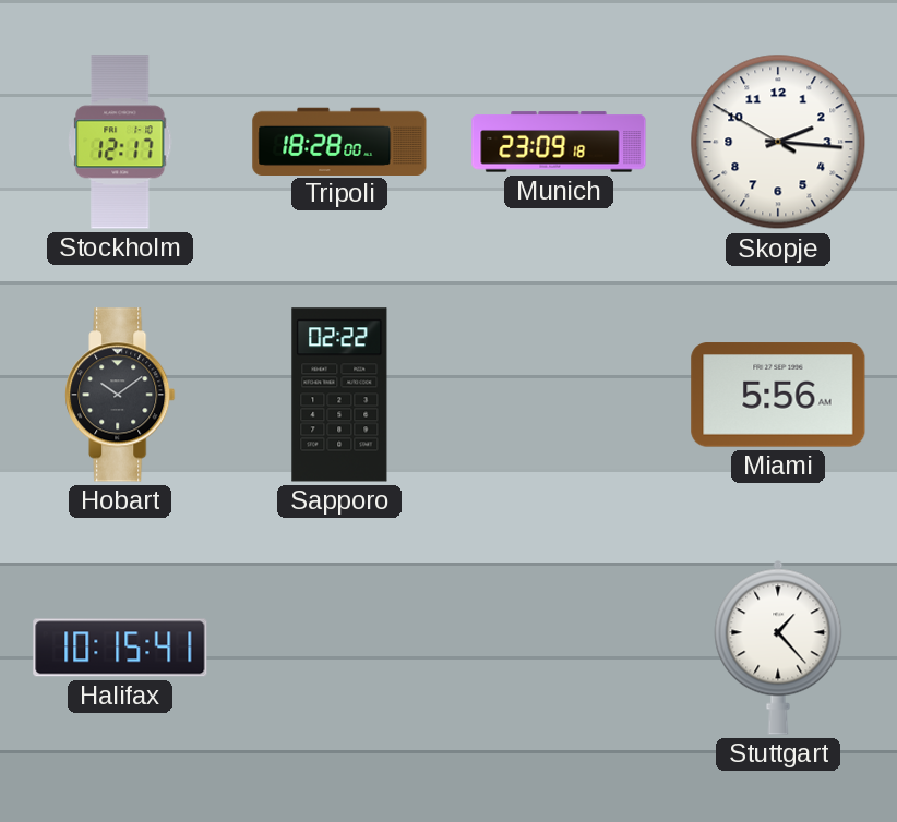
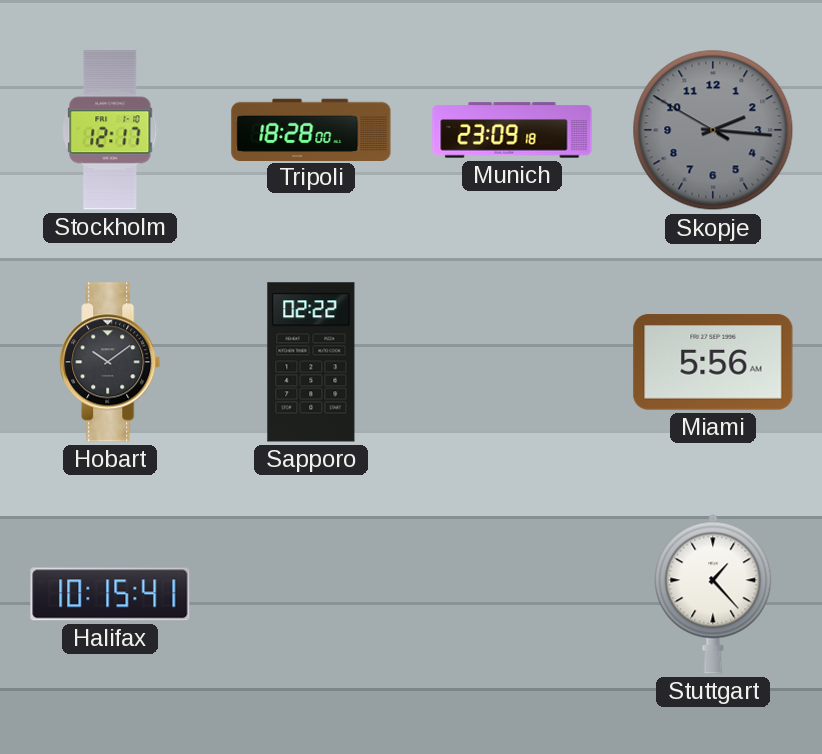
Skopje dial: white -> grey (713, 130)
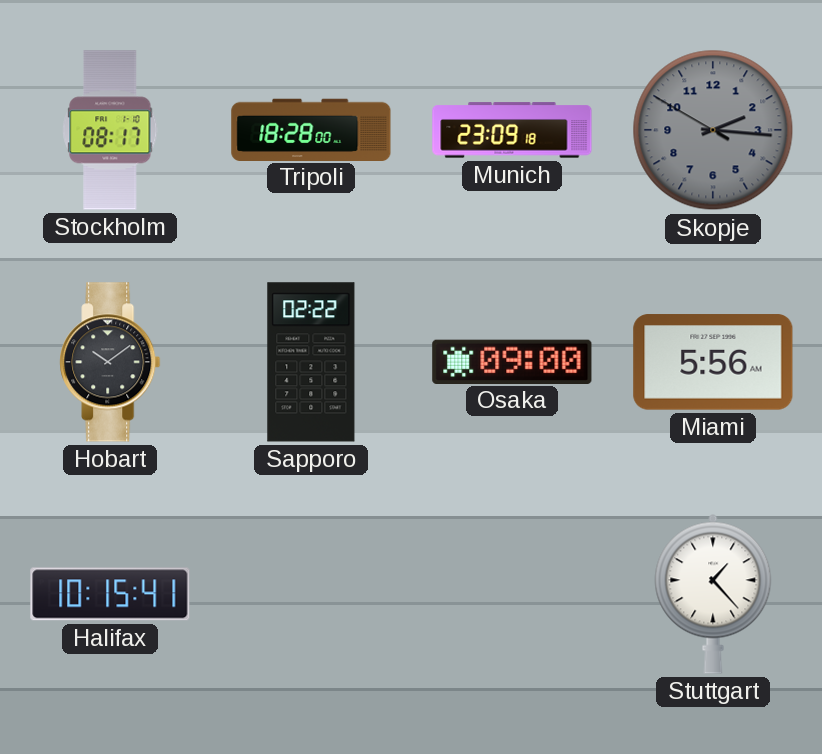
Stockholm: 12:17 -> 08:17 (110, 130)
Osaka: none -> 09:00 (512, 361)
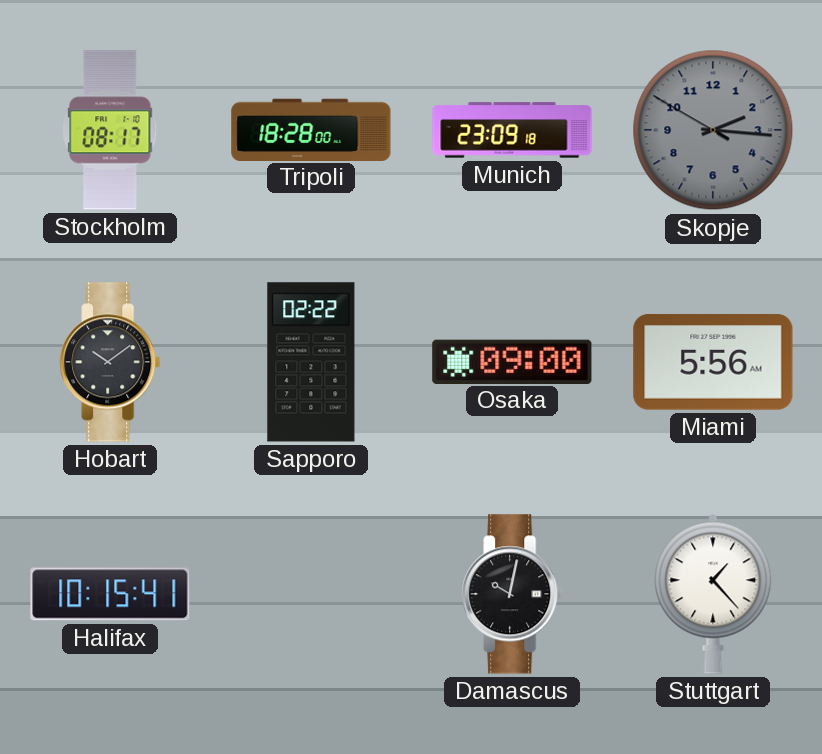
Damascus: none -> 10:02 (512, 594)
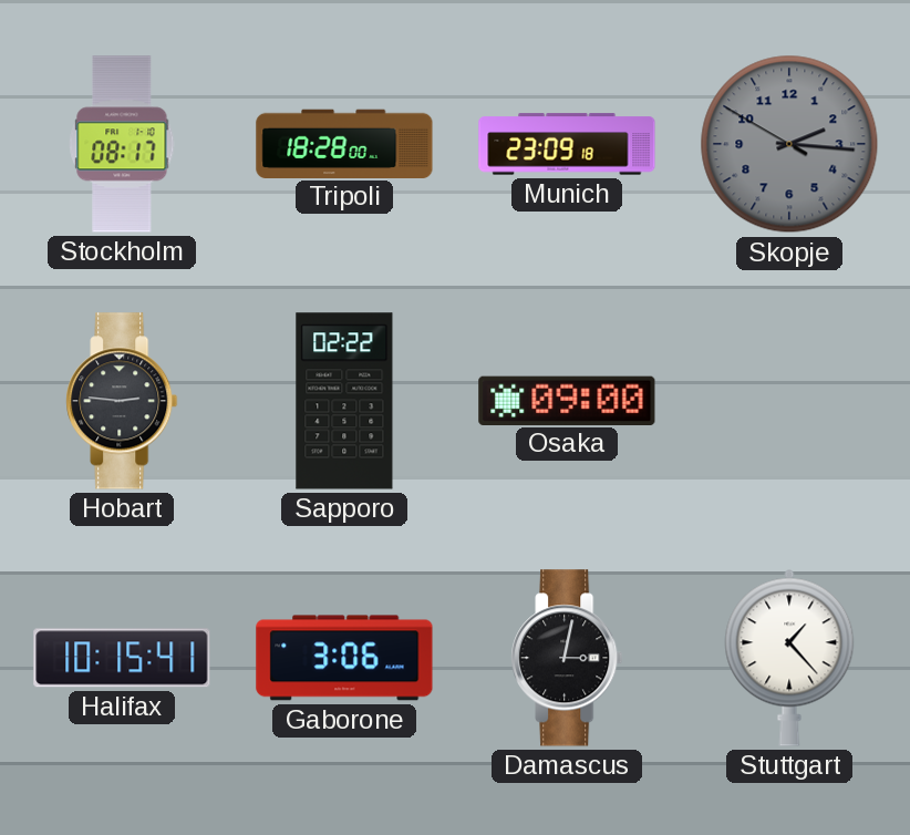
Hobart: 10:09 -> 2:46 (122, 401)
Miami: 5:56 -> none (713, 362)
Gaborone: none -> 3:06 (344, 658)
Damascus: 10:02 -> 3:02 (567, 658)
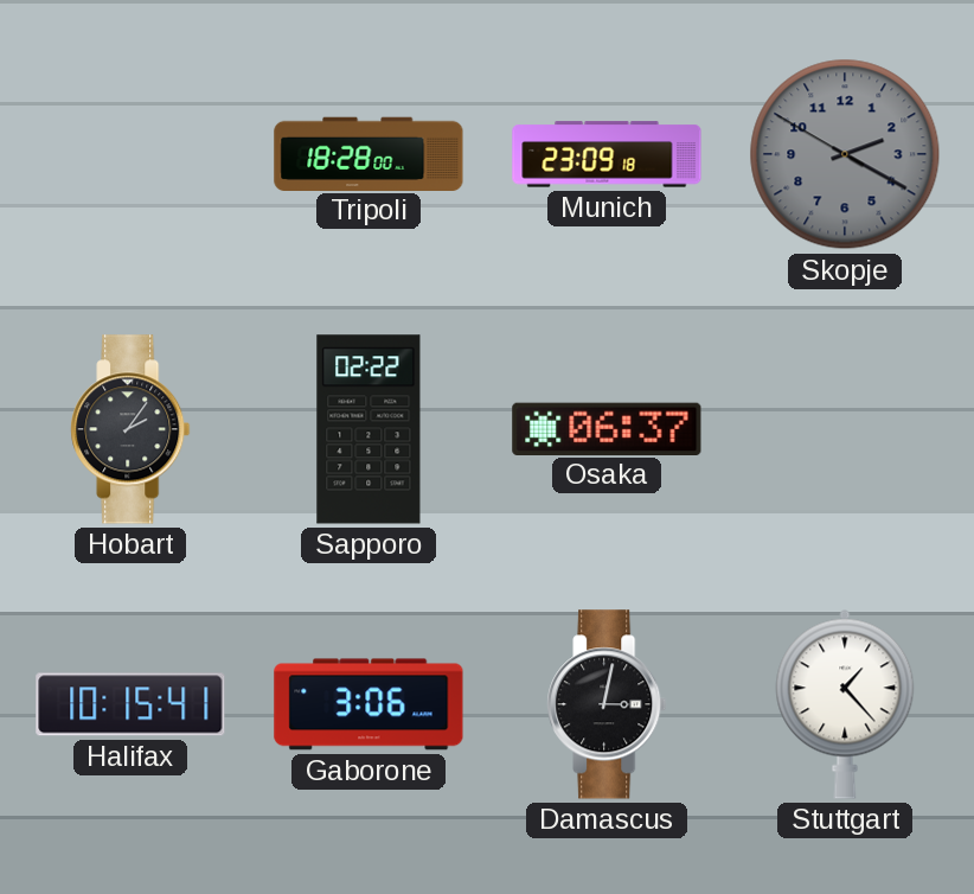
Stockholm: 08:17 -> none (122, 144)
Skopje: 2:15 -> 2:19 (845, 154)
Hobart: 2:46 -> 2:06 (130, 429)
Osaka: 09:00 -> 06:37 (607, 428)
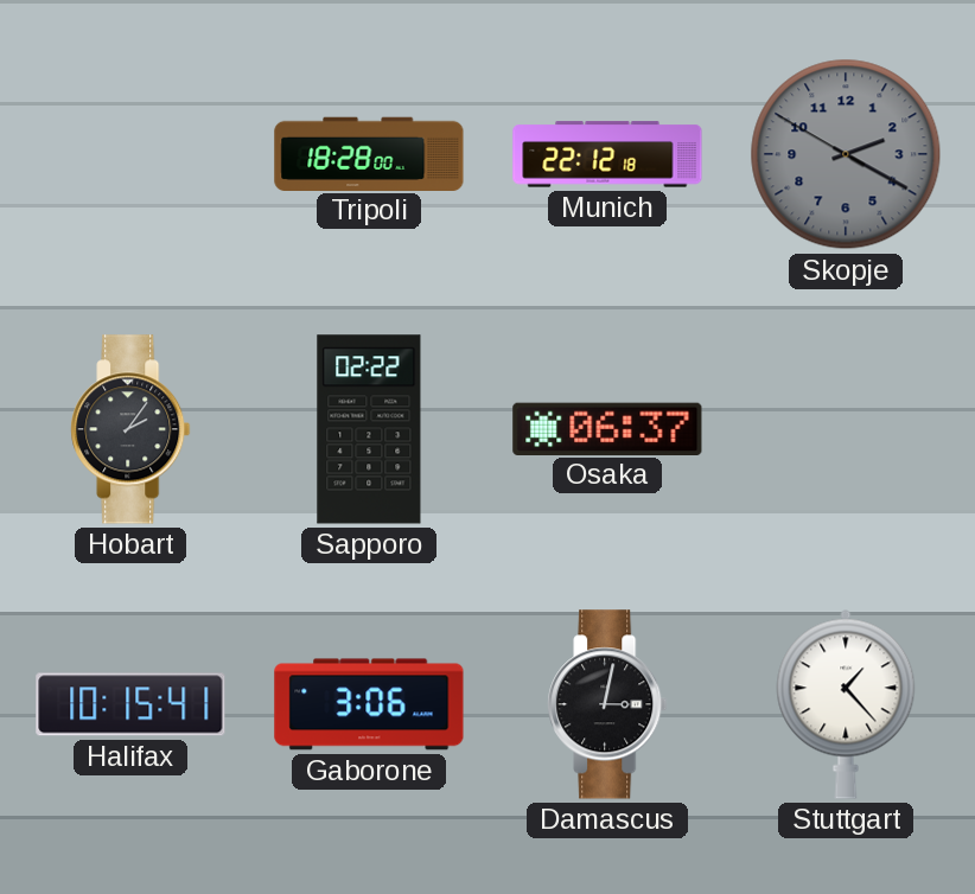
Munich: 23:09 -> 22:12 (607, 154)
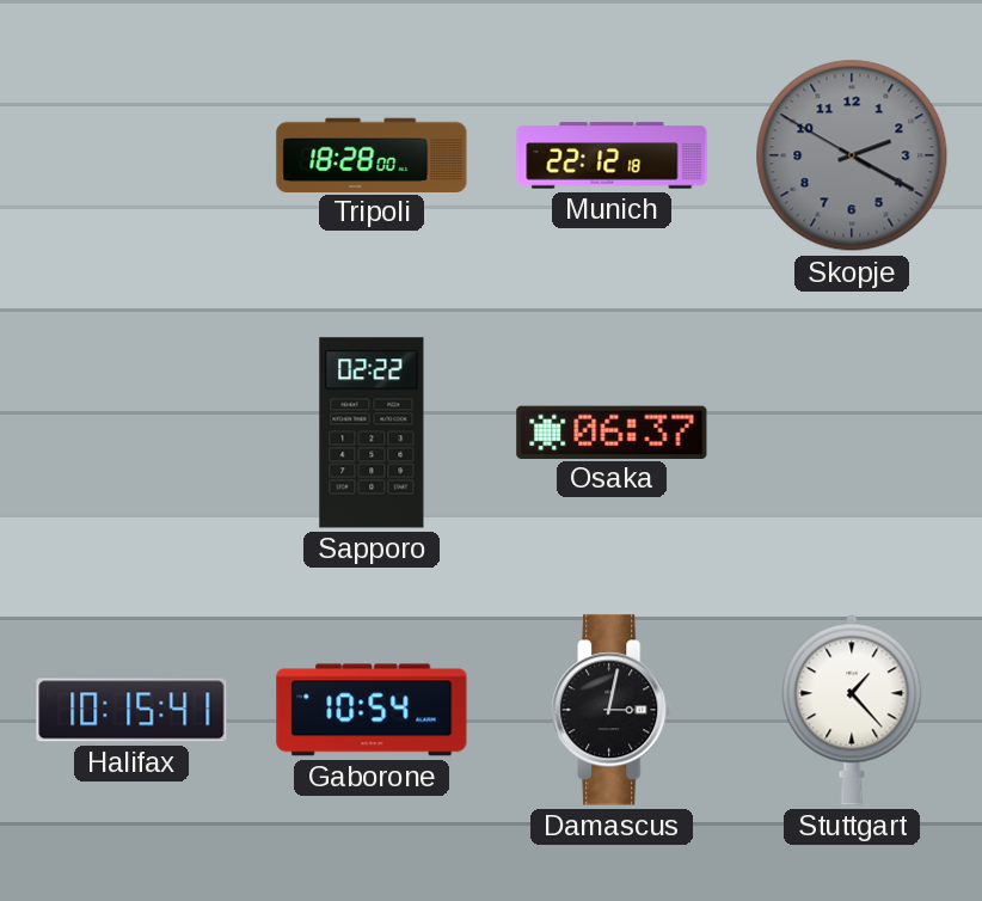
Hobart: 2:06 -> none (130, 429)
Gaborone: 3:06 -> 10:54 (372, 710)
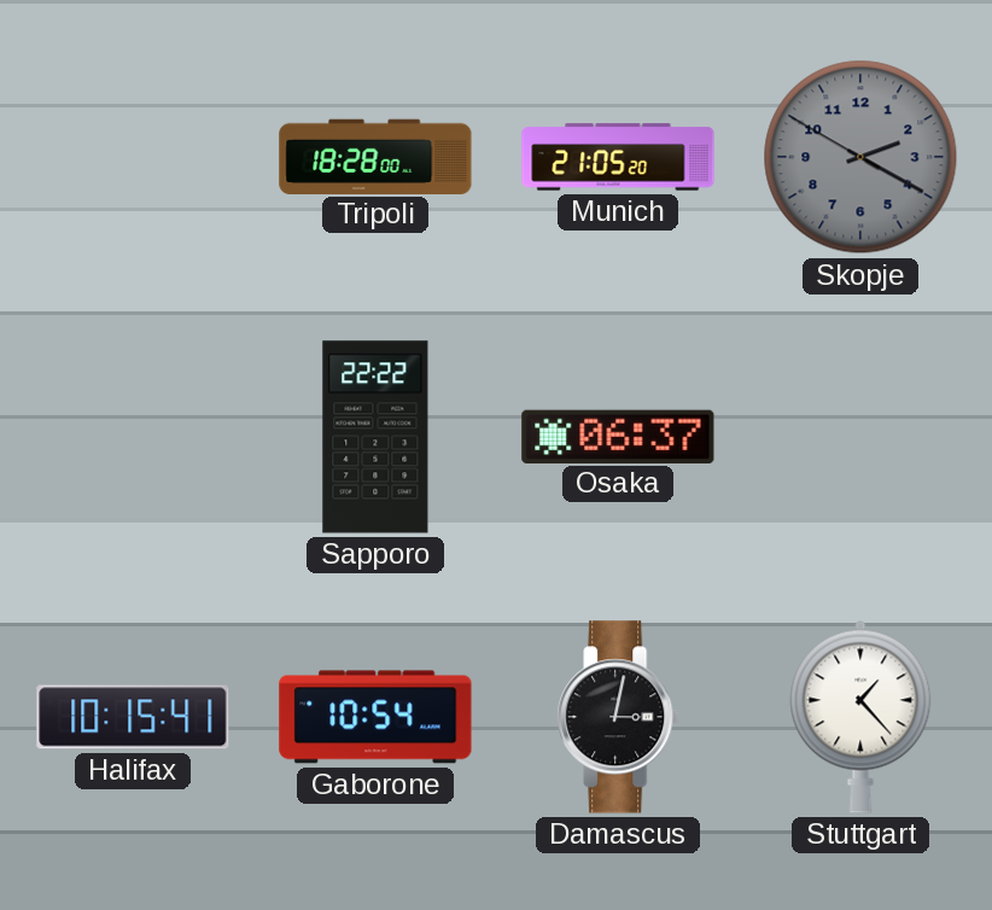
Munich: 22:12 -> 21:05 (618, 157)
Sapporo: 02:22 -> 22:22 (375, 437)
